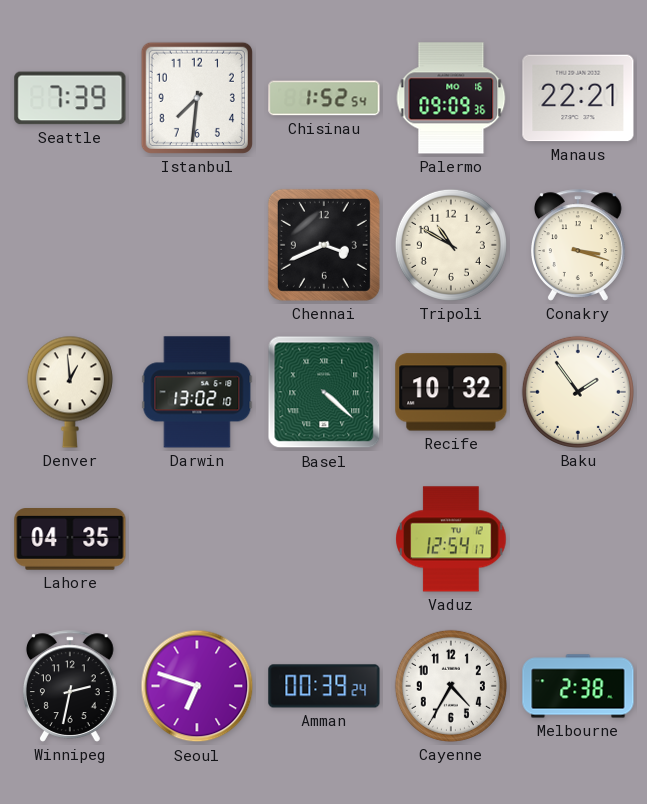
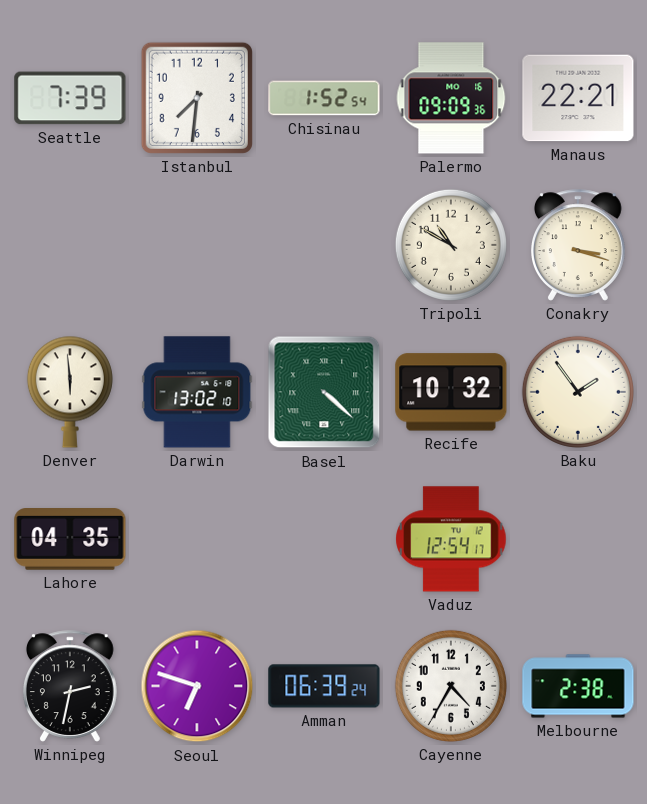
Chennai: 3:41 -> none (324, 245)
Denver: 12:59 -> 5:59 (70, 392)
Amman: 00:39 -> 06:39 (324, 686)
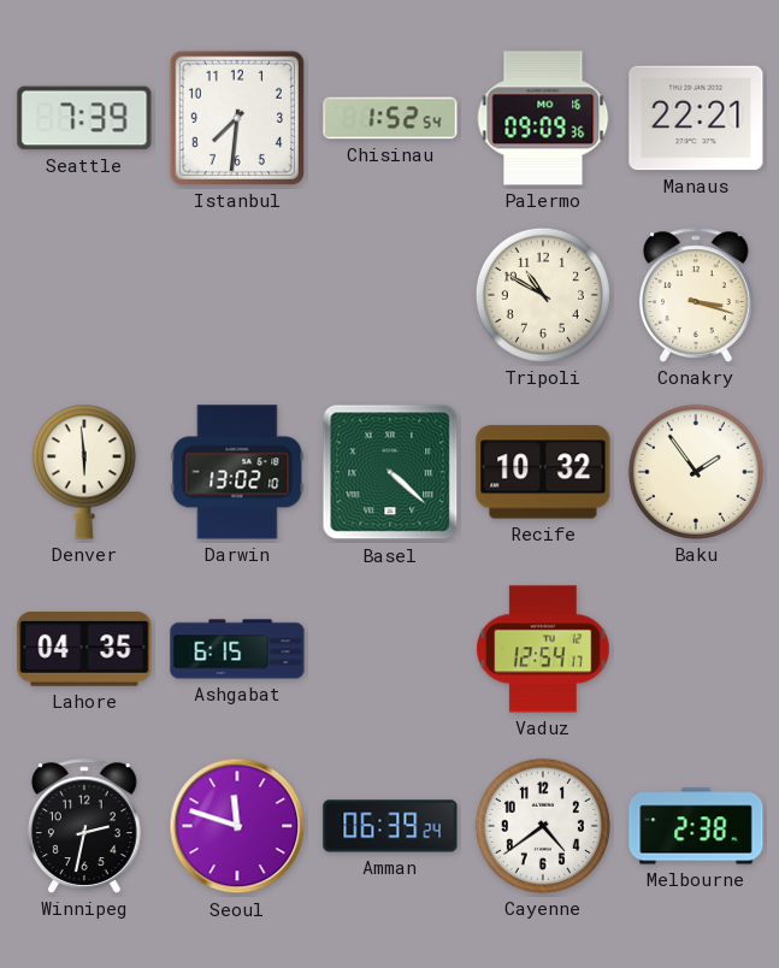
Ashgabat: none -> 6:15 (237, 649)
Seoul: 6:48 -> 11:48 (237, 826)
Cayenne: 4:35 -> 4:39 (543, 826)
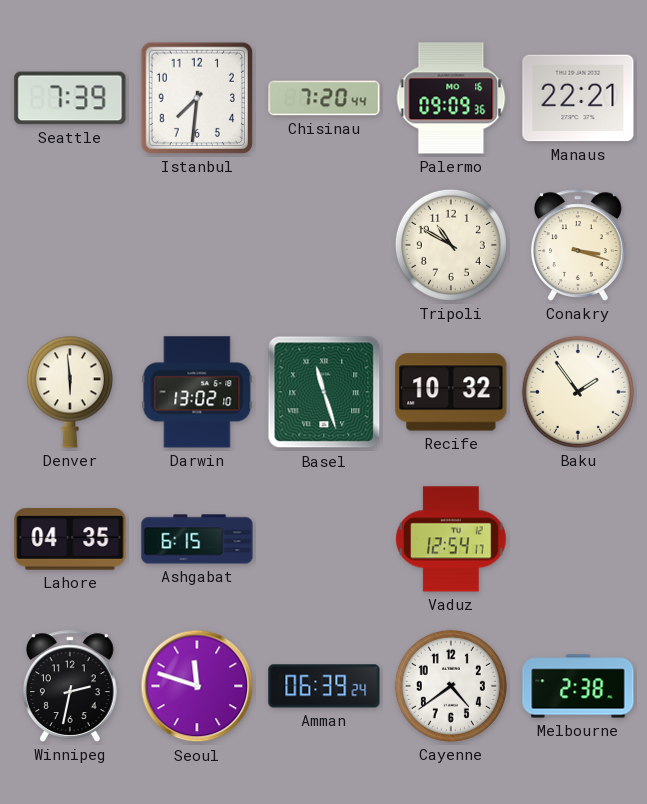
Chisinau: 1:52 -> 7:20 (324, 98)
Basel: 4:22 -> 11:27 (324, 392)
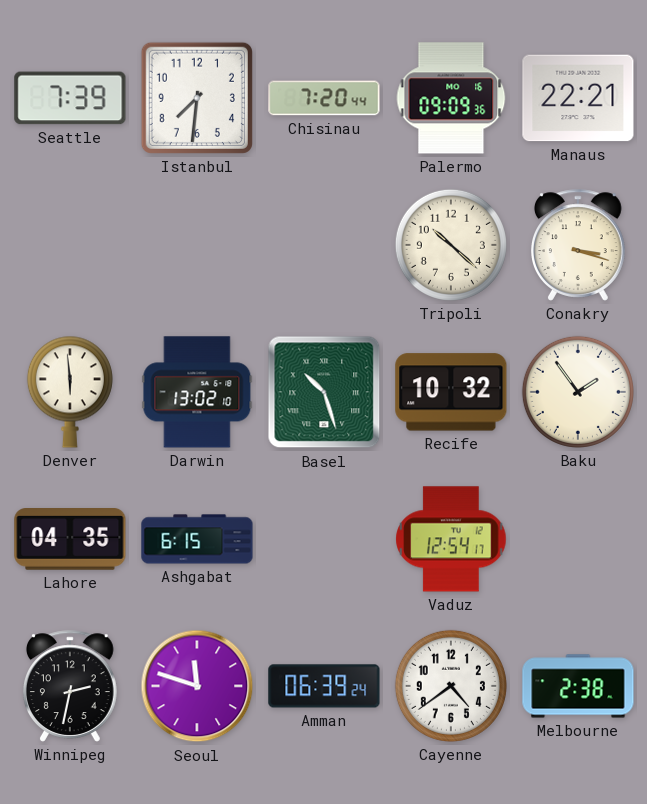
Tripoli: 10:50 -> 10:22 (451, 245)
Basel: 11:27 -> 10:27 (324, 392)
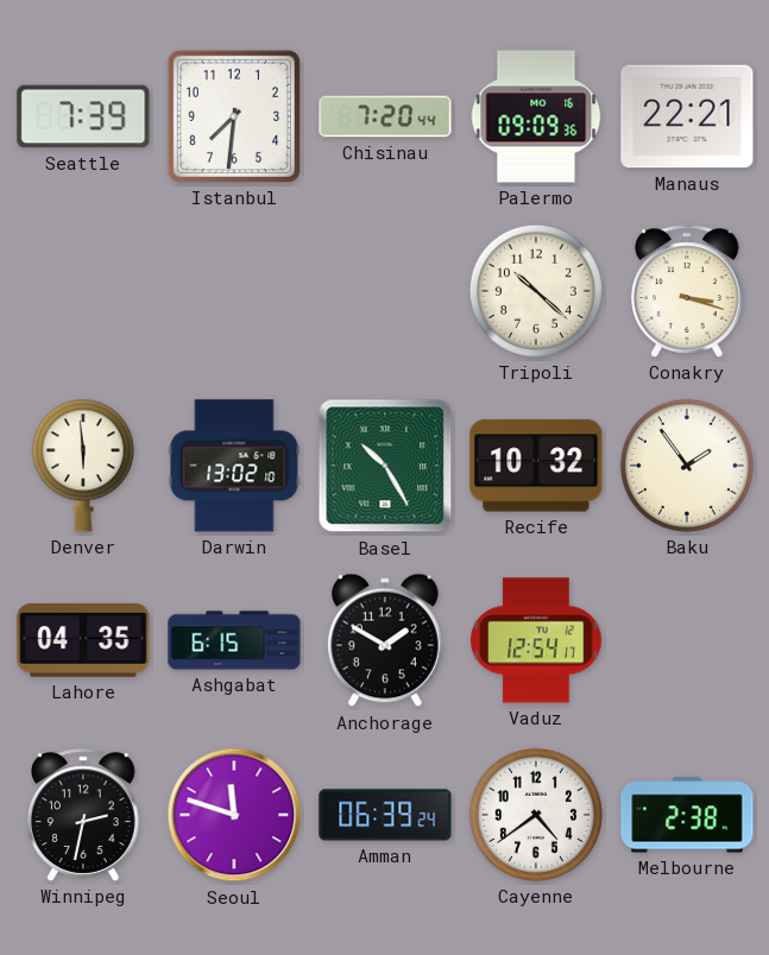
Basel: 10:27 -> 10:25 (385, 466)
Anchorage: none -> 1:50 (386, 640)
